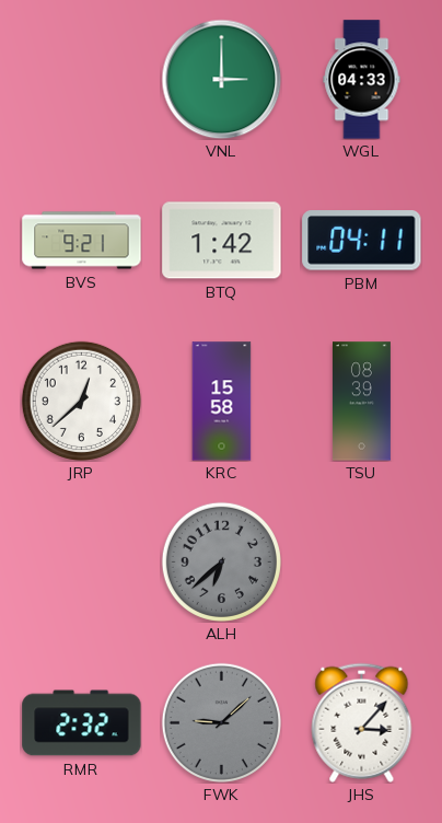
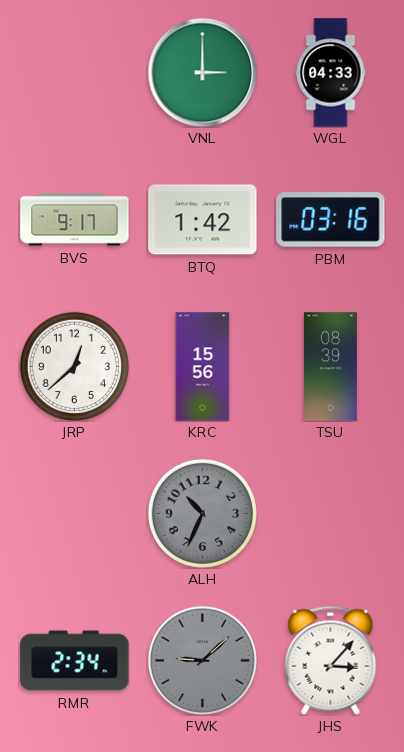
BVS: 9:21 -> 9:17 (75, 220)
PBM: 04:11 -> 03:16 (331, 220)
KRC: 15:58 -> 15:56 (203, 367)
ALH: 6:38 -> 10:34 (202, 513)
RMR: 2:32 -> 2:34 (75, 661)
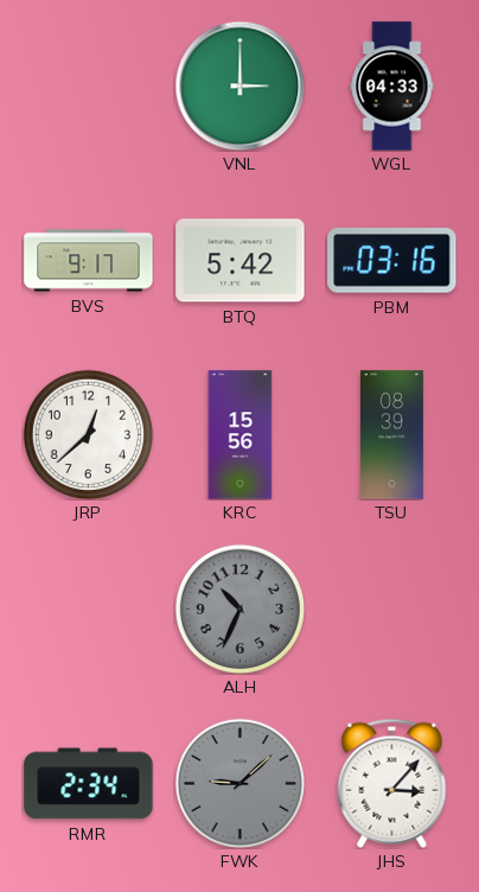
BTQ: 1:42 -> 5:42 (241, 261)
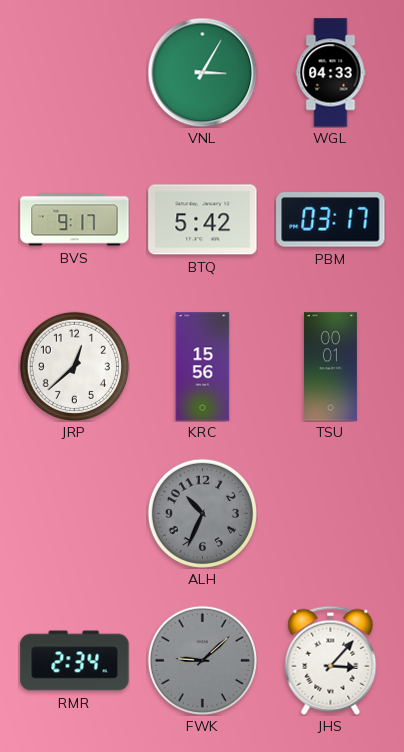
VNL: 3:00 -> 3:05 (202, 72)
PBM: 03:16 -> 03:17 (331, 220)
TSU: 08:39 -> 00:01 (330, 367)
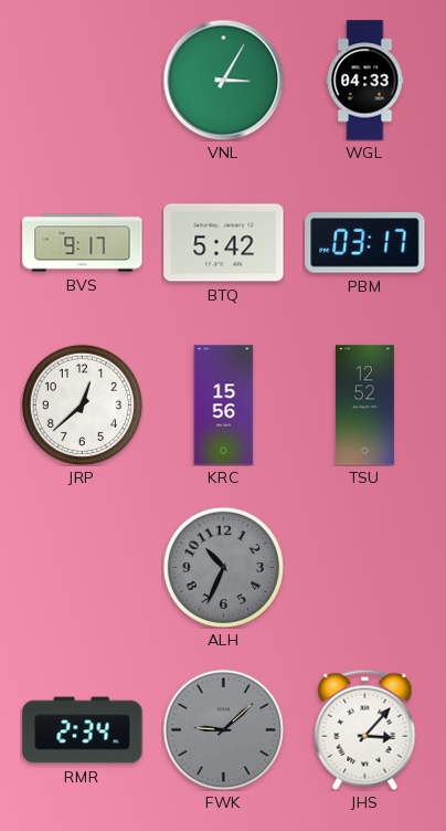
TSU: 00:01 -> 12:52 (364, 406)
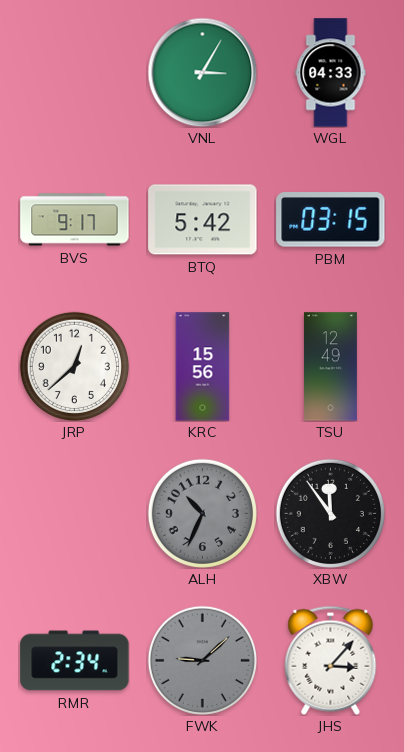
PBM: 03:17 -> 03:15 (331, 220)
TSU: 12:52 -> 12:49 (330, 367)
XBW: none -> 11:54 (330, 513)
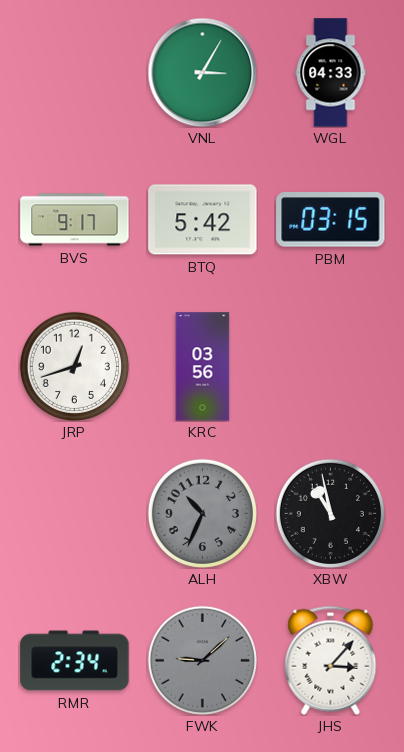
JRP: 12:38 -> 12:42 (74, 366)
KRC: 15:56 -> 03:56 (203, 367)
TSU: 12:49 -> none (330, 367)
XBW: 11:54 -> 10:58 (330, 513)
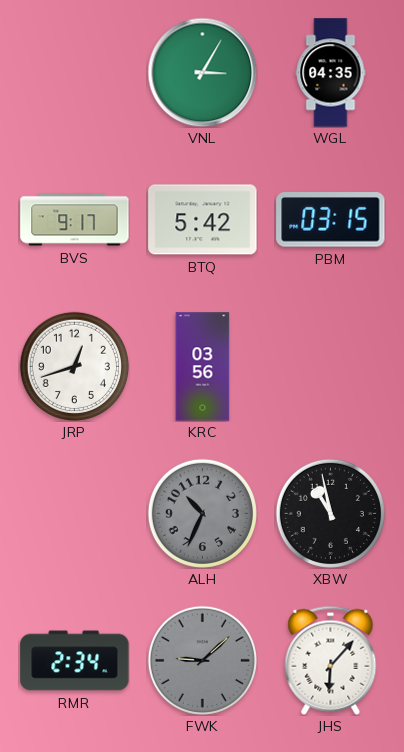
WGL: 04:33 -> 04:35 (331, 73)
JHS: 3:07 -> 6:07 (331, 660)
